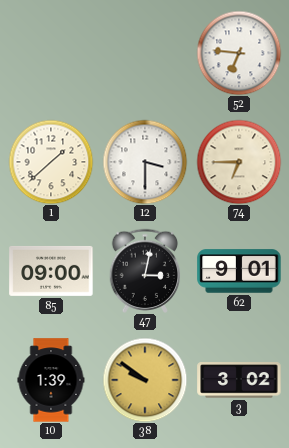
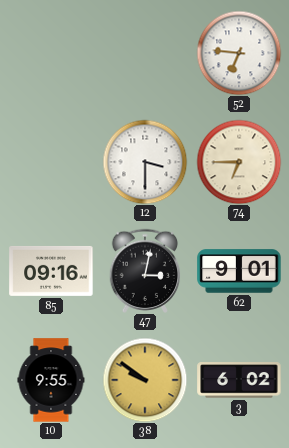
1: 1:38 -> none (51, 162)
85: 09:00 -> 09:16 (51, 271)
10: 1:39 -> 9:55 (51, 380)
3: 3:02 -> 6:02 (239, 380)
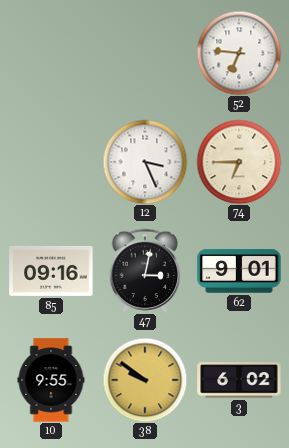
12: 3:30 -> 3:26 (145, 162)
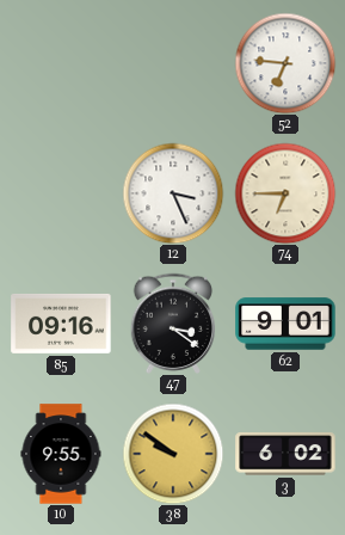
47: 3:02 -> 3:21 (173, 322)
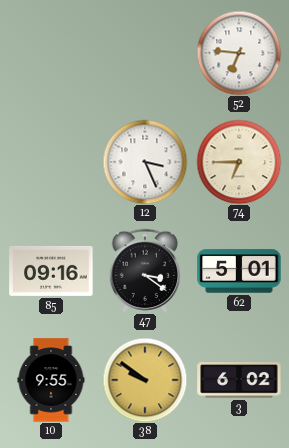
62: 9:01 -> 5:01 (239, 271)
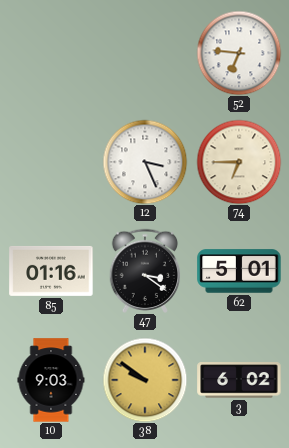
85: 09:16 -> 01:16 (51, 271)
10: 9:55 -> 9:03 (51, 380)
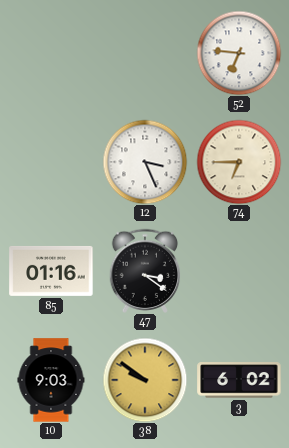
62: 5:01 -> none (239, 271)
